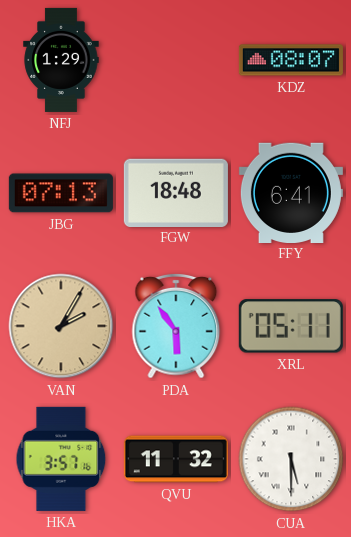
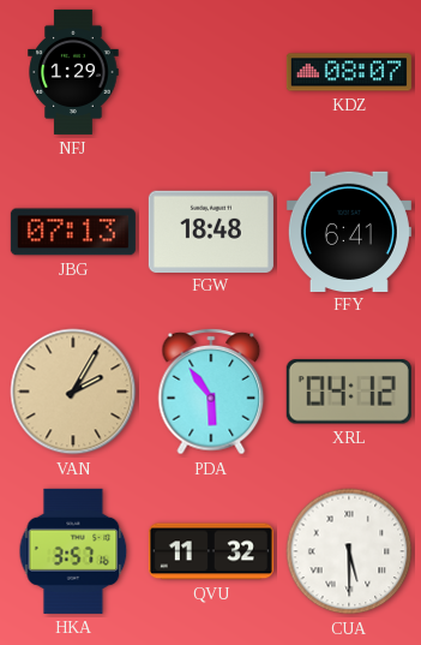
XRL: 05:11 -> 04:12 (349, 392)
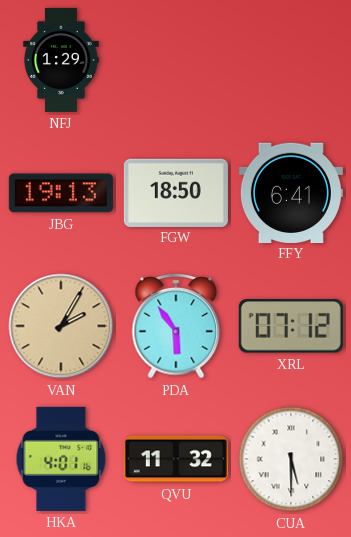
KDZ: 08:07 -> none (349, 72)
JBG: 07:13 -> 19:13 (61, 193)
FGW: 18:48 -> 18:50 (176, 192)
XRL: 04:12 -> 07:12 (291, 326)
HKA: 3:57 -> 4:01 (61, 459)
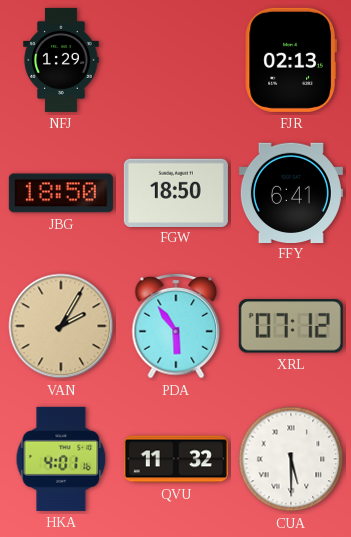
FJR: none -> 02:13 (291, 60)
JBG: 19:13 -> 18:50 (61, 193)
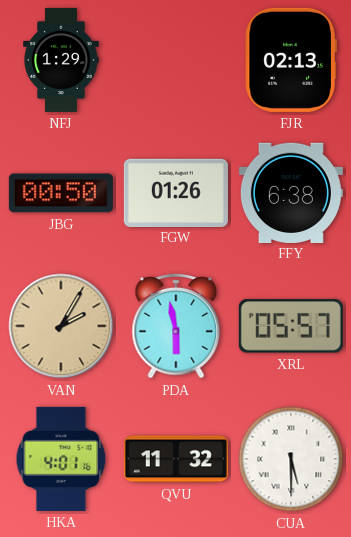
JBG: 18:50 -> 00:50 (61, 193)
FGW: 18:50 -> 01:26 (176, 192)
FFY: 6:41 -> 6:38 (291, 192)
PDA: 5:54 -> 5:58 (176, 326)
XRL: 07:12 -> 05:57 (291, 326)
